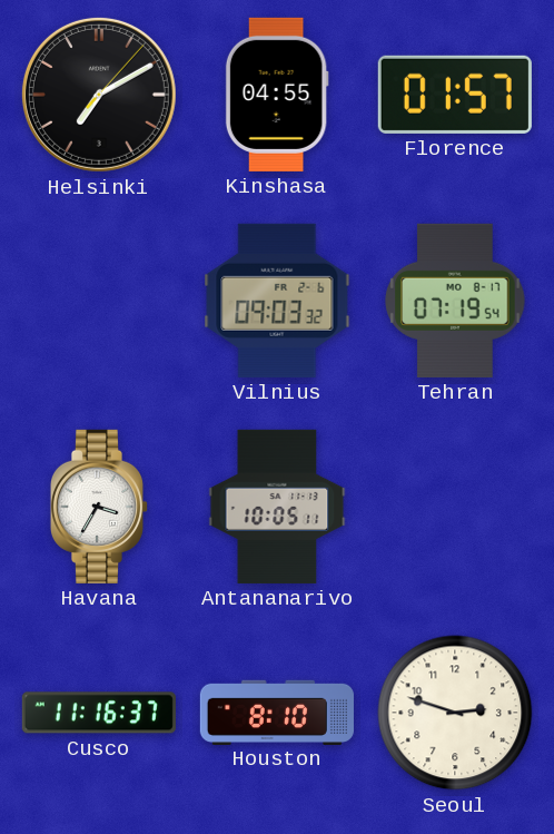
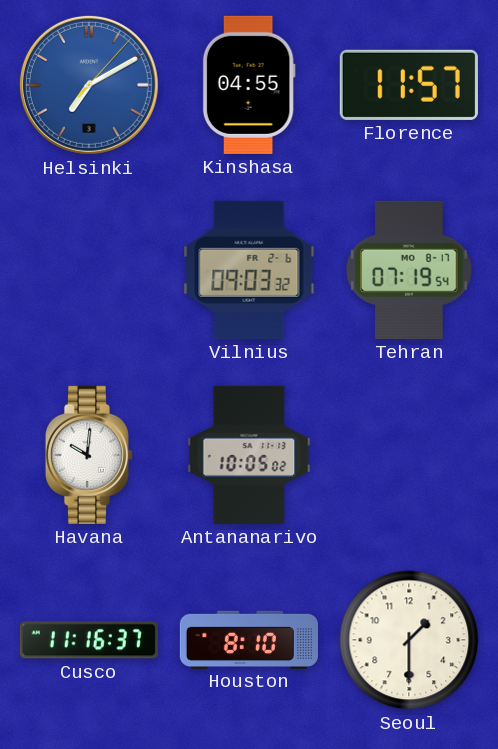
Helsinki dial: black -> blue (89, 85)
Florence: 01:57 -> 11:57 (409, 85)
Havana: 3:35 -> 10:01 (89, 455)
Antananarivo: 10:05:11 -> 10:05:02 (249, 455)
Seoul: 2:48 -> 1:30 (409, 640)
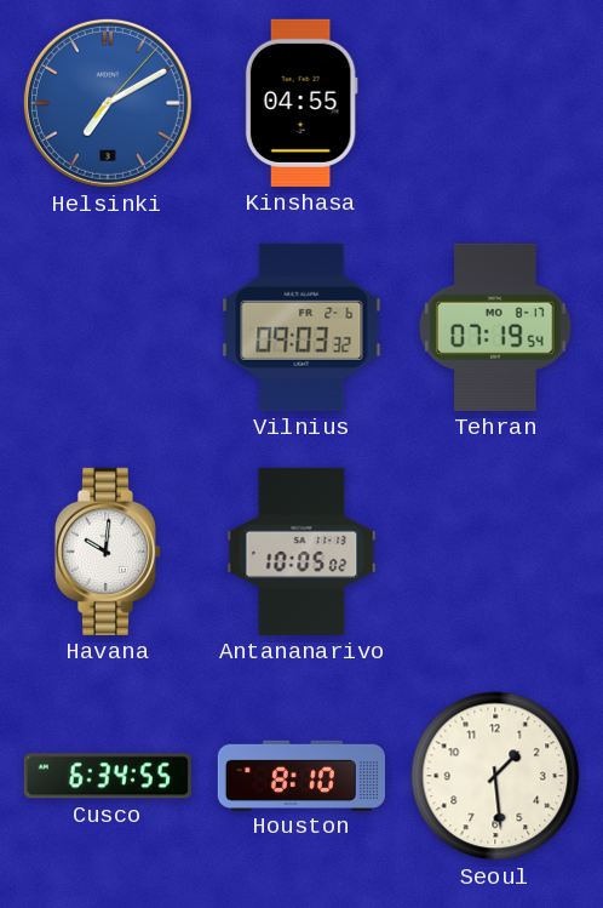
Florence: 11:57 -> none (409, 85)
Cusco: 11:16 -> 6:34 (108, 776)
Seoul: 1:30 -> 1:29 (495, 776)
